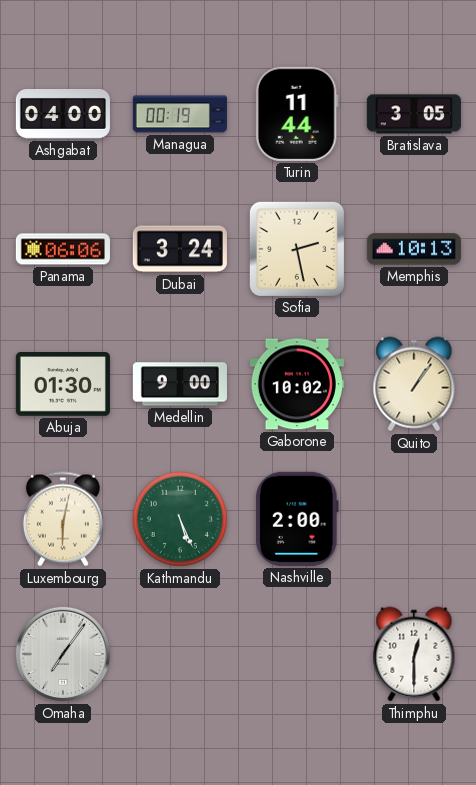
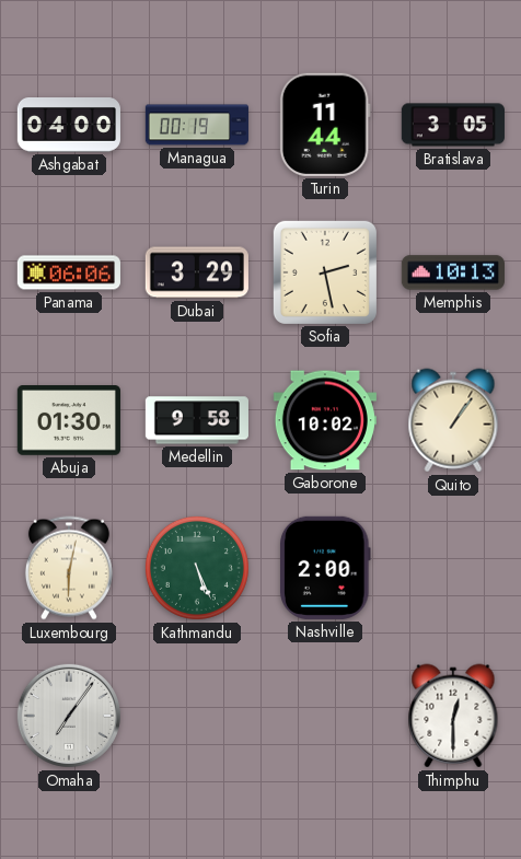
Dubai: 3:24 -> 3:29 (197, 272)
Medellin: 9:00 -> 9:58 (197, 420)
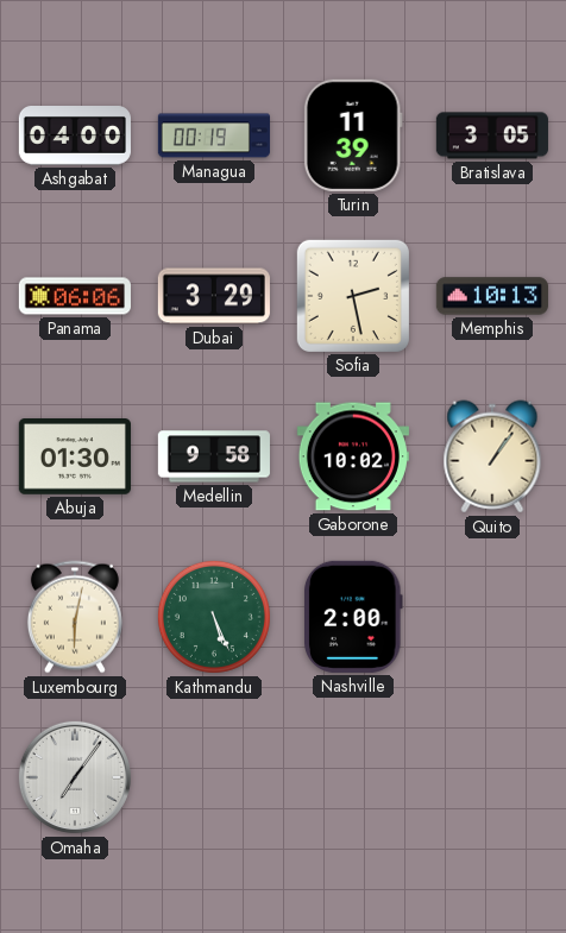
Turin: 11:44 -> 11:39 (353, 135)
Thimphu: 12:30 -> none (453, 716)
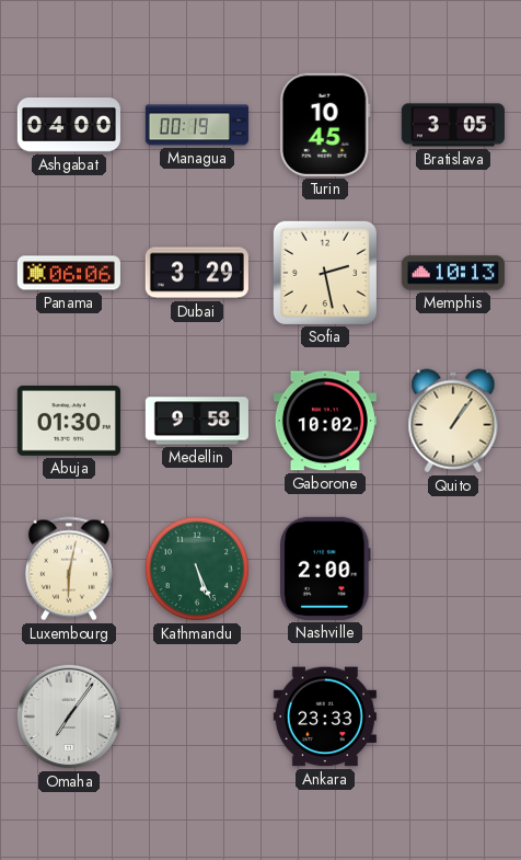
Turin: 11:39 -> 10:45 (325, 125)
Ankara: none -> 23:33 (325, 716)
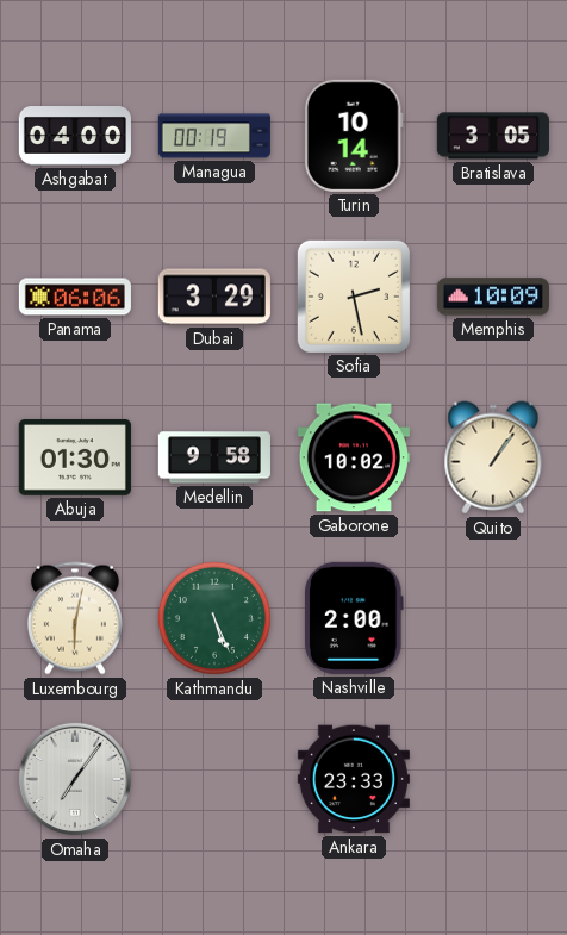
Turin: 10:45 -> 10:14 (354, 136)
Memphis: 10:13 -> 10:09 (493, 297)
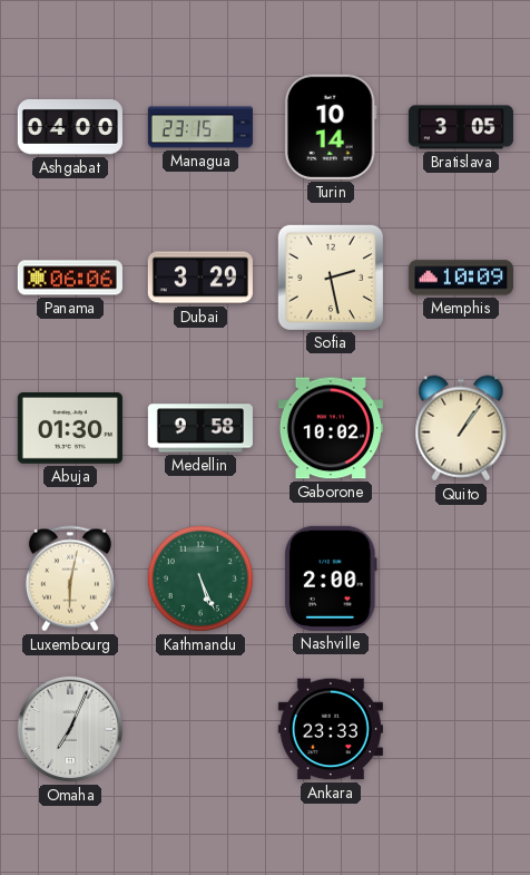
Managua: 00:19 -> 23:15 (200, 127)
Omaha: 7:06 -> 7:04 (70, 729)
